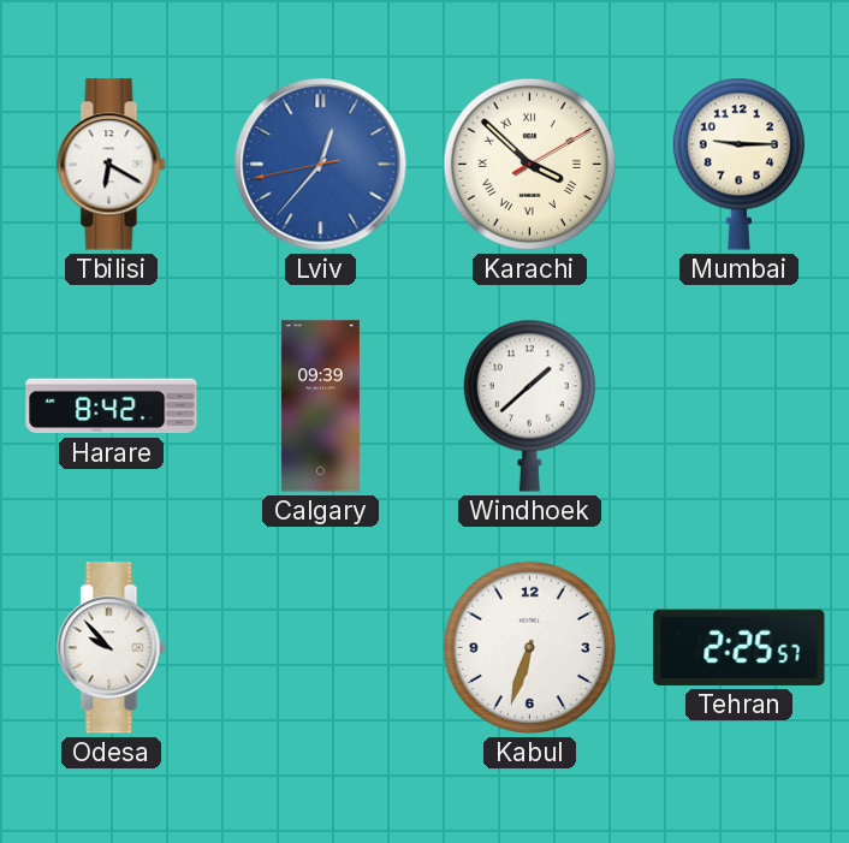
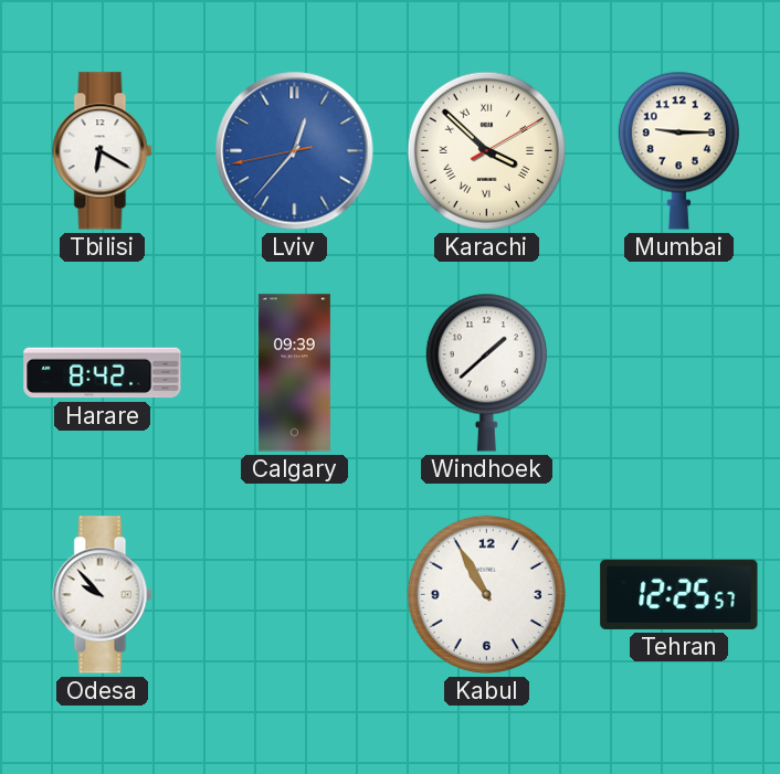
Kabul: 6:33 -> 10:55 (486, 594)
Tehran: 2:25 -> 12:25 (679, 594)
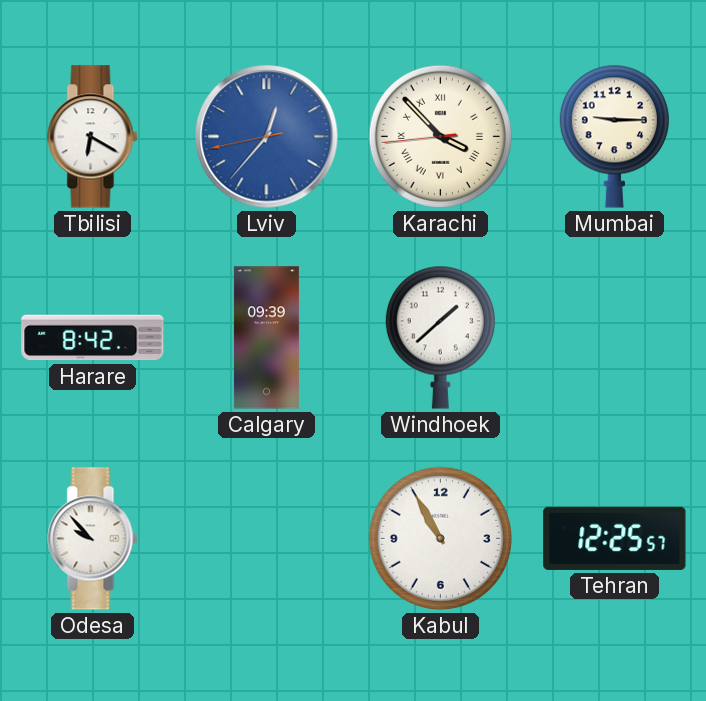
Karachi: 3:52:10 -> 3:52:44 (440, 136)
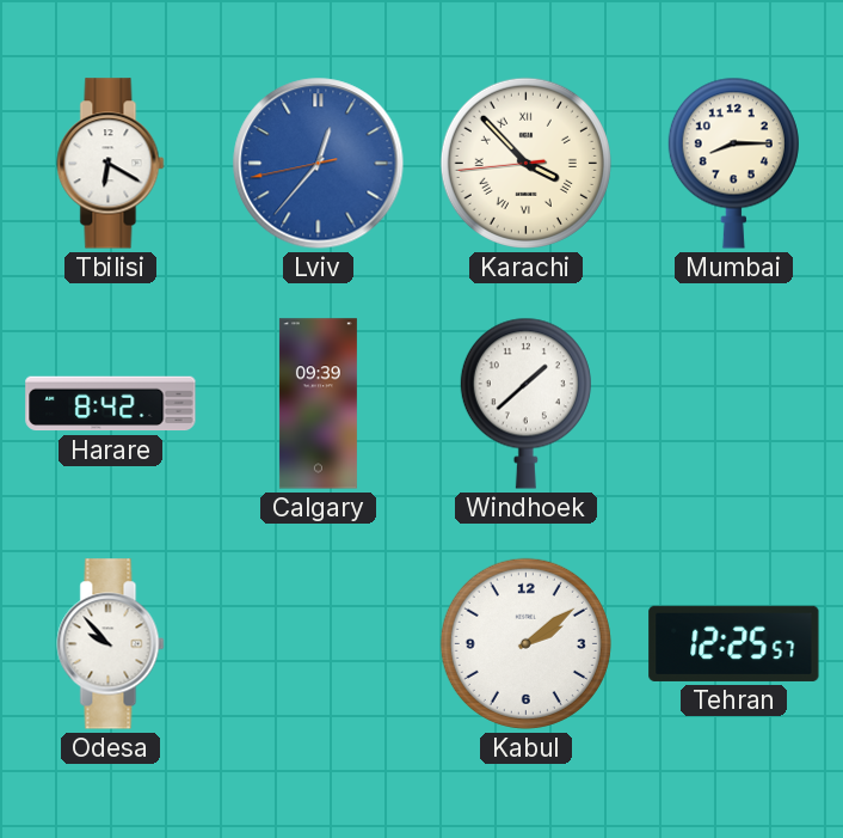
Mumbai: 9:15 -> 8:15 (733, 163)
Kabul: 10:55 -> 2:09 (525, 643)
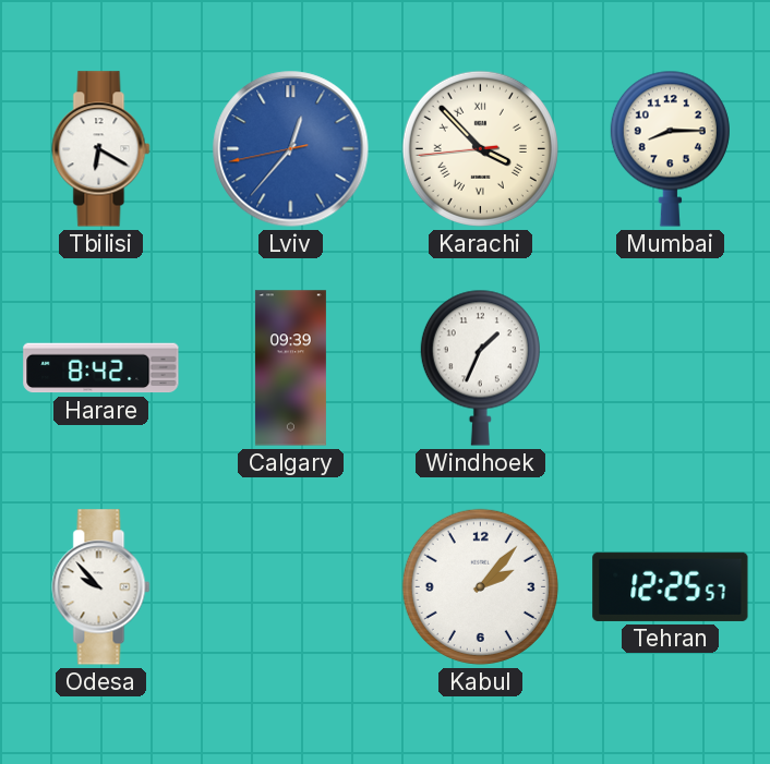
Windhoek: 1:38 -> 1:34 (480, 367)
Kabul: 2:09 -> 2:07 (480, 586)
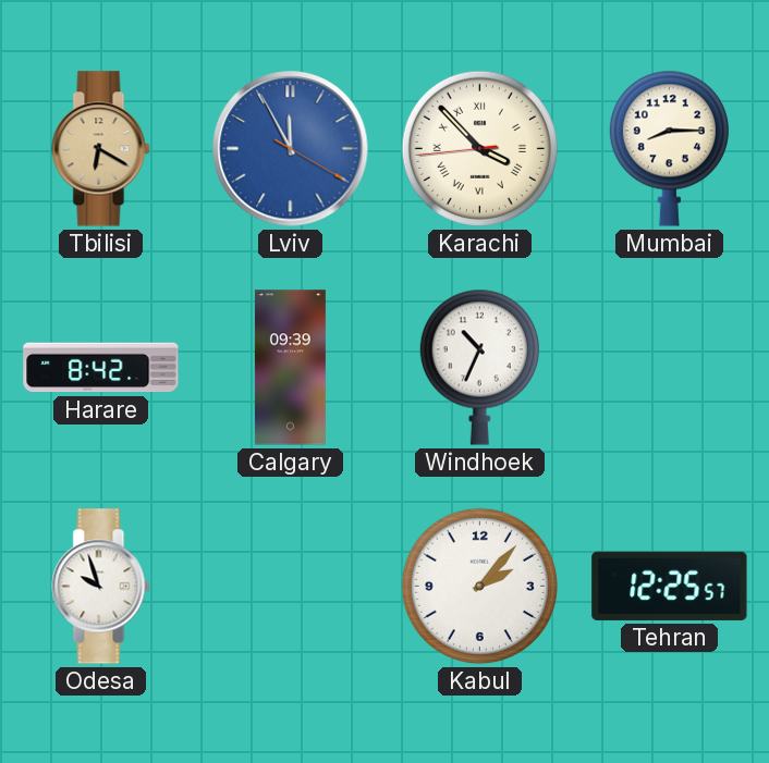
Tbilisi dial: white -> champagne (101, 149)
Lviv: 12:36 -> 11:55 (291, 149)
Windhoek: 1:34 -> 10:34 (479, 367)
Odesa: 9:53 -> 9:57 (101, 587)
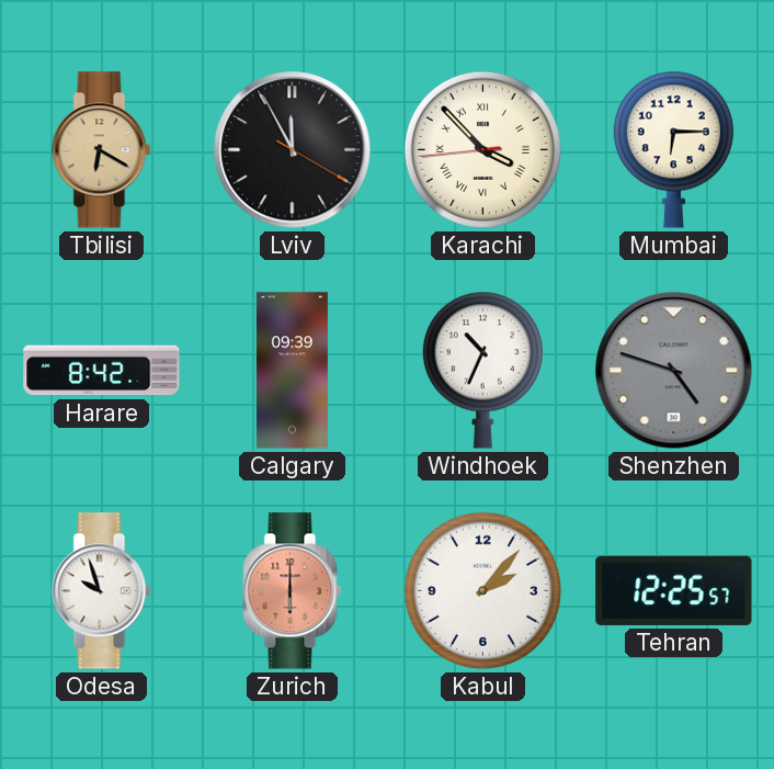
Lviv dial: blue -> black (293, 150)
Mumbai: 8:15 -> 6:15 (673, 149)
Shenzhen: none -> 4:48 (674, 371)
Zurich: none -> 6:00 (293, 591)
